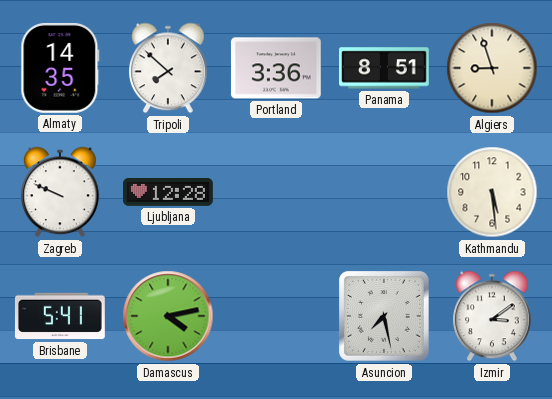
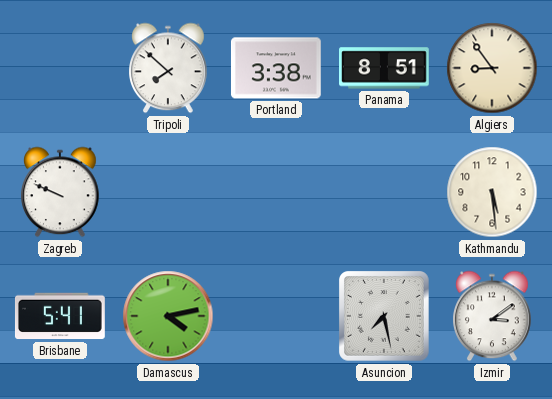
Almaty: 14:35 -> none (60, 68)
Portland: 3:36 -> 3:38 (276, 68)
Algiers: 8:57 -> 8:54 (492, 68)
Ljubljana: 12:28 -> none (169, 193)
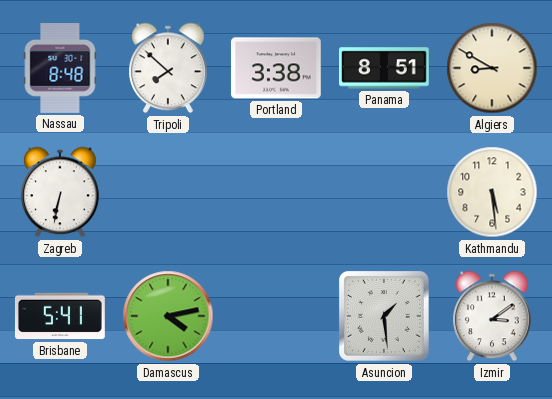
Nassau: none -> 8:48 (60, 69)
Algiers: 8:54 -> 8:50 (492, 68)
Zagreb: 9:49 -> 6:32 (61, 192)
Asuncion: 7:28 -> 1:29 (385, 317)
